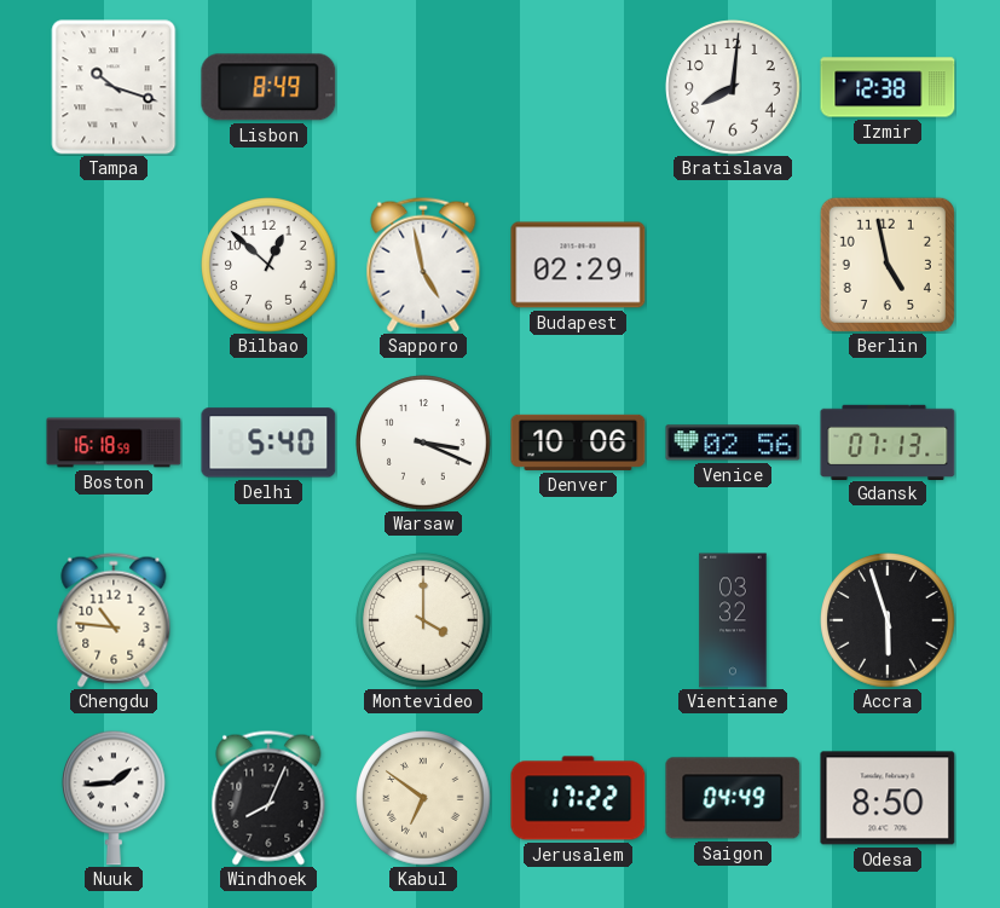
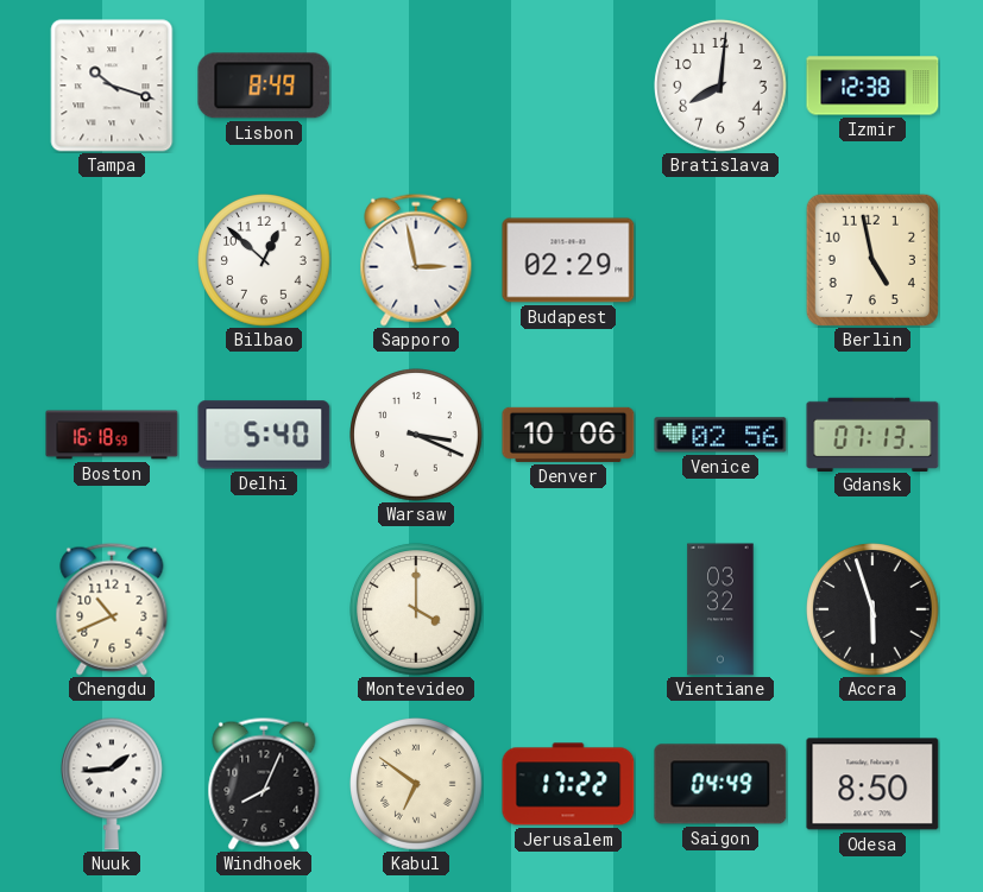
Sapporo: 4:58 -> 2:58 (416, 260)
Chengdu: 10:46 -> 10:41 (112, 609)
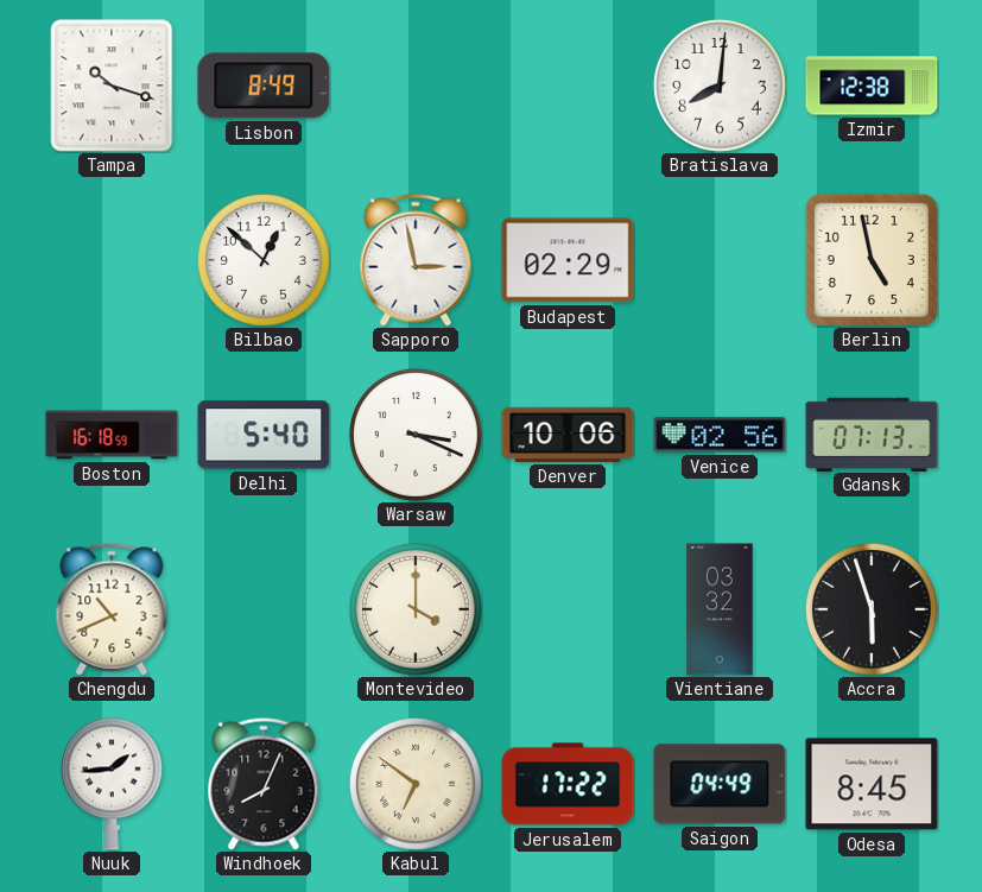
Odesa: 8:50 -> 8:45 (872, 784)
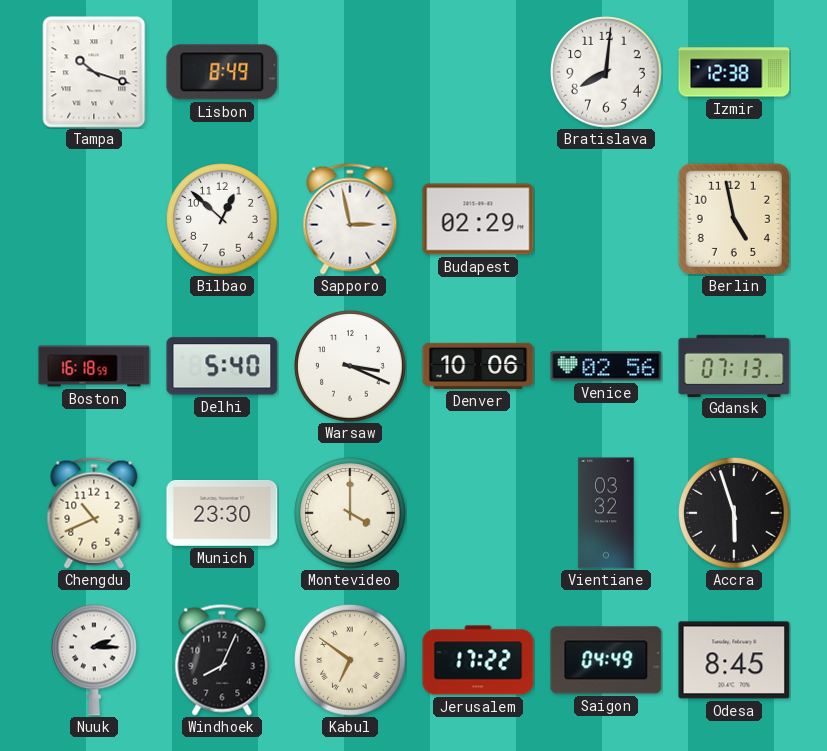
Munich: none -> 23:30 (222, 514)
Nuuk: 1:44 -> 2:15 (95, 660)
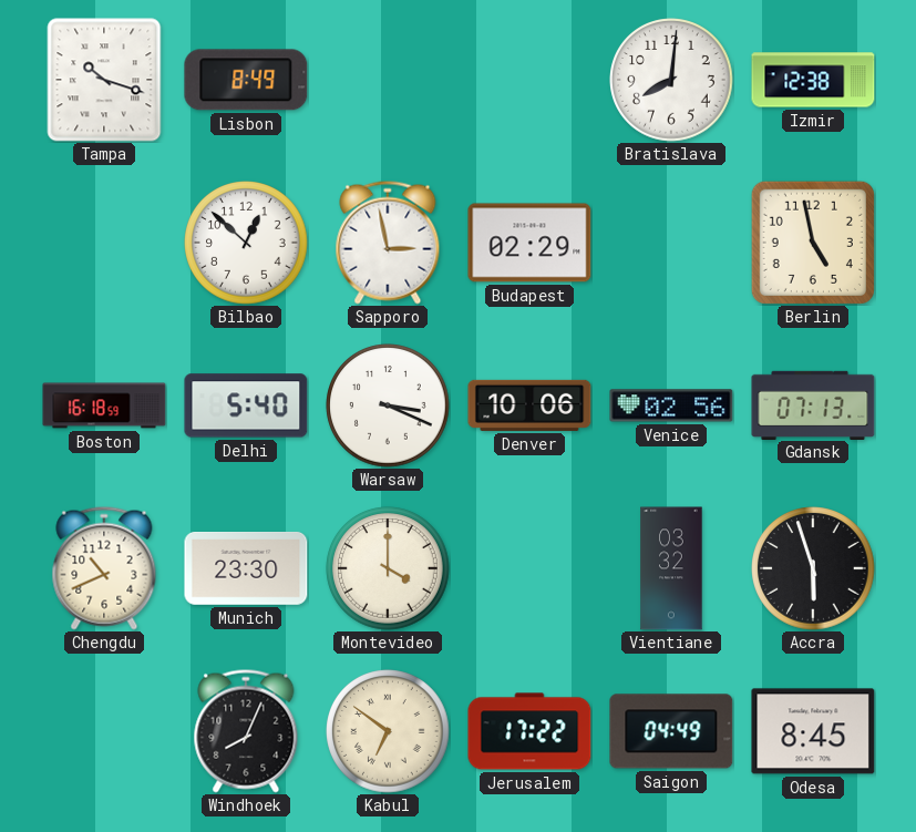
Nuuk: 2:15 -> none (95, 660)
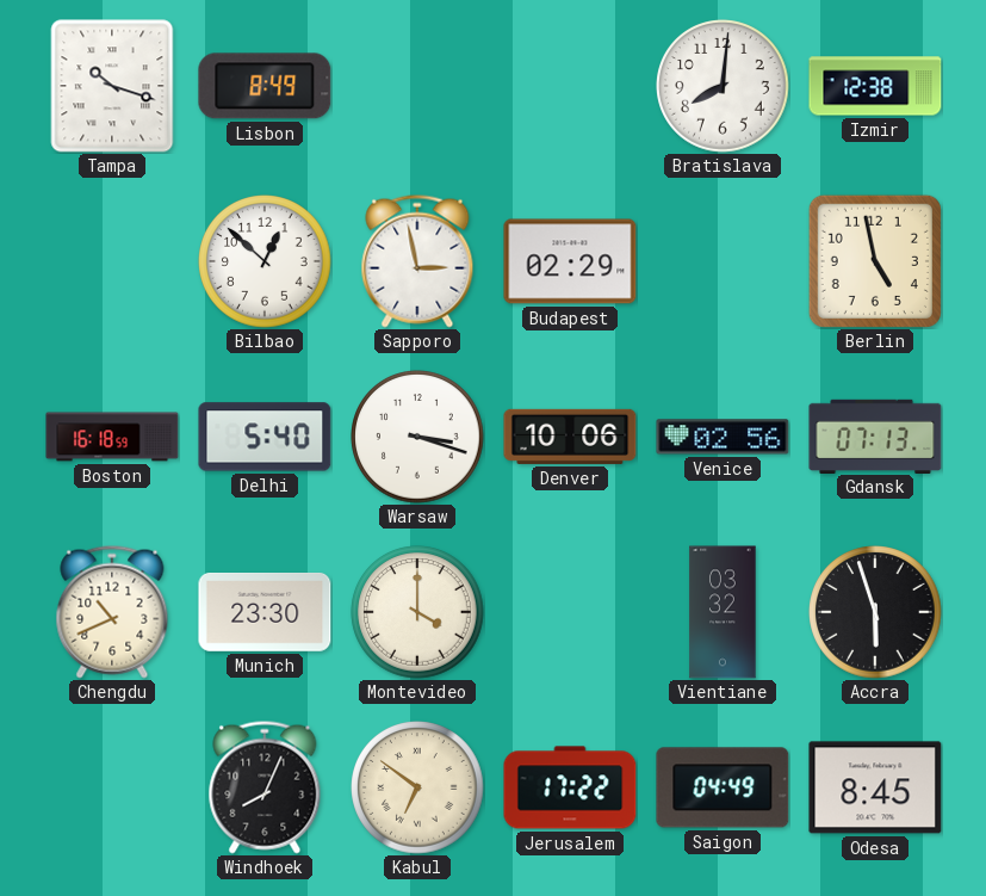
Warsaw: 3:19 -> 3:18 (417, 437)
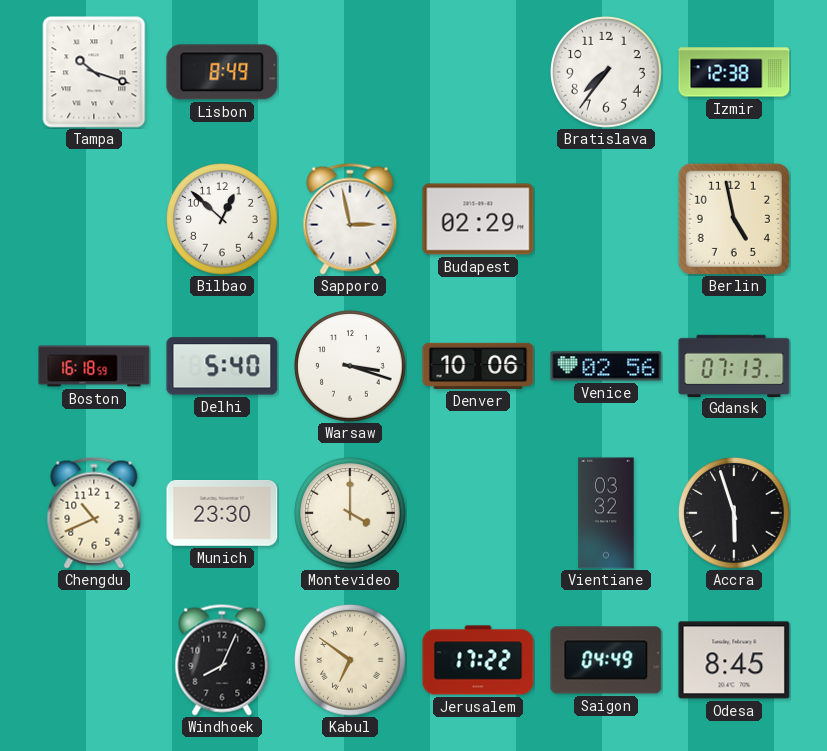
Bratislava: 8:01 -> 7:36 (606, 72)
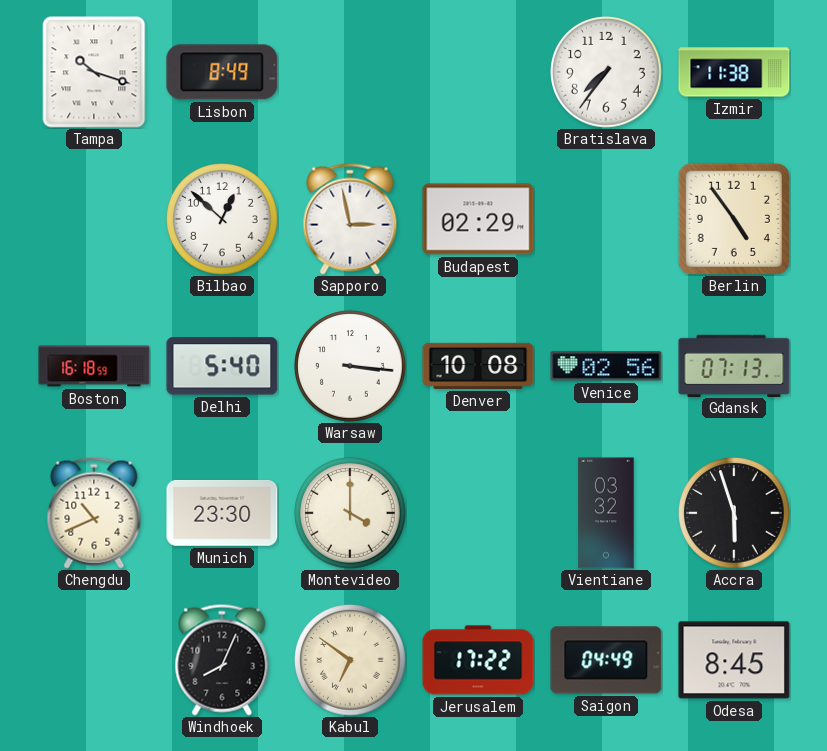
Izmir: 12:38 -> 11:38 (734, 72)
Berlin: 4:58 -> 4:54 (734, 219)
Warsaw: 3:18 -> 3:16 (350, 366)
Denver: 10:06 -> 10:08 (478, 366)
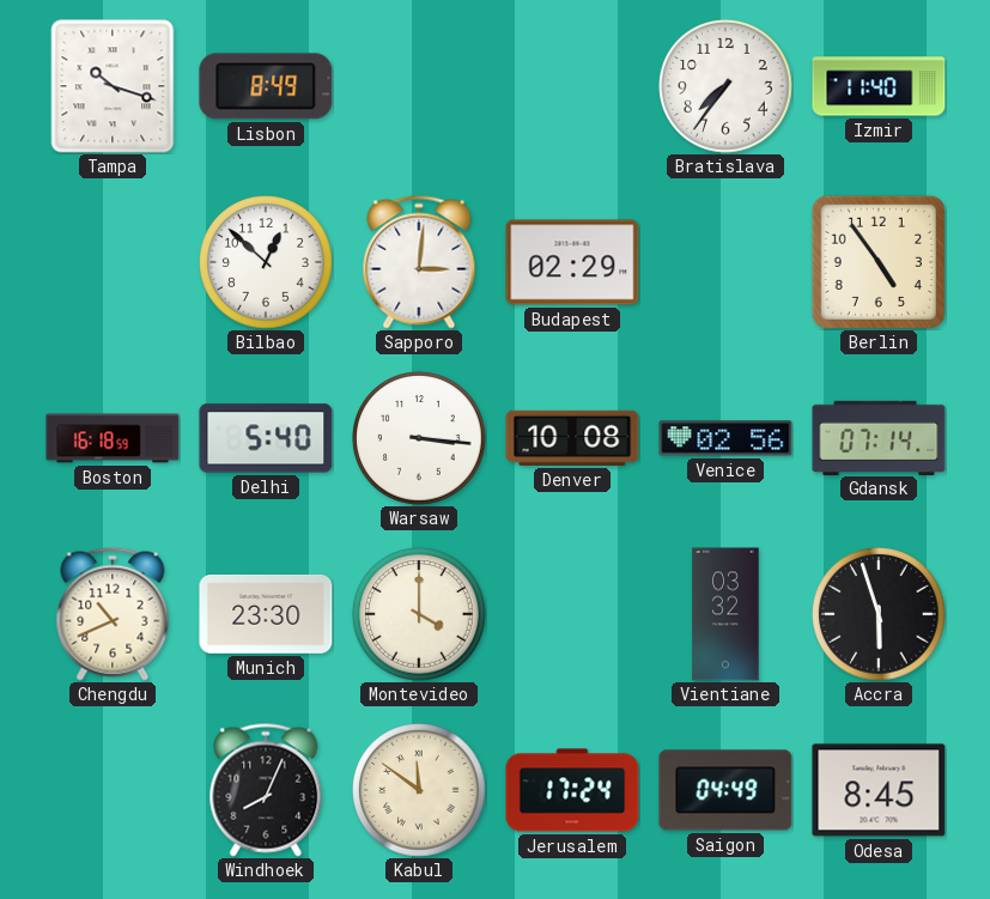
Izmir: 11:38 -> 11:40 (879, 86)
Sapporo: 2:58 -> 3:01 (419, 262)
Gdansk: 07:13 -> 07:14 (879, 437)
Kabul: 6:51 -> 11:51 (419, 790)
Jerusalem: 17:22 -> 17:24 (572, 790)
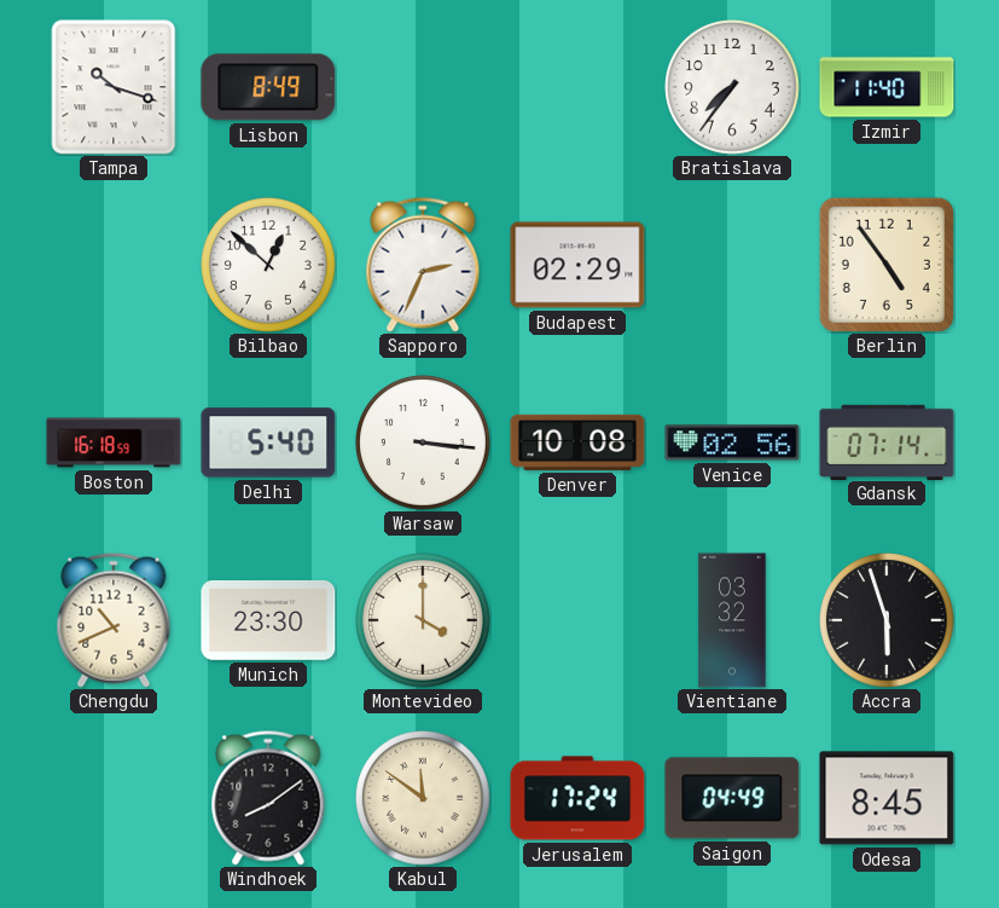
Sapporo: 3:01 -> 2:34 (423, 265)
Windhoek: 8:04 -> 8:09 (268, 798)
